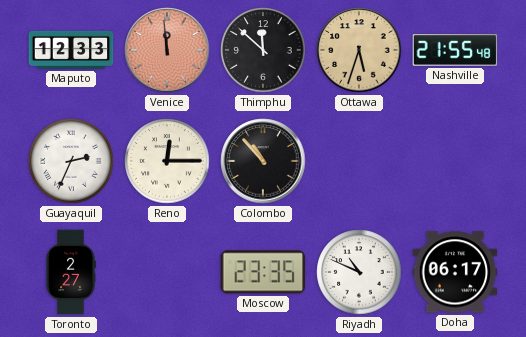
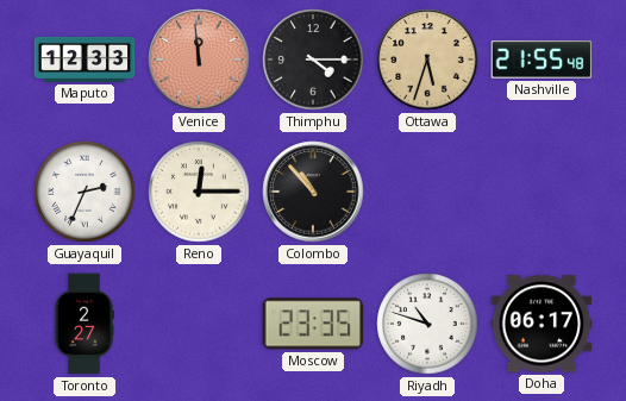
Thimphu: 11:52 -> 4:15 (313, 59)
Riyadh: 10:49 -> 10:48 (427, 324)
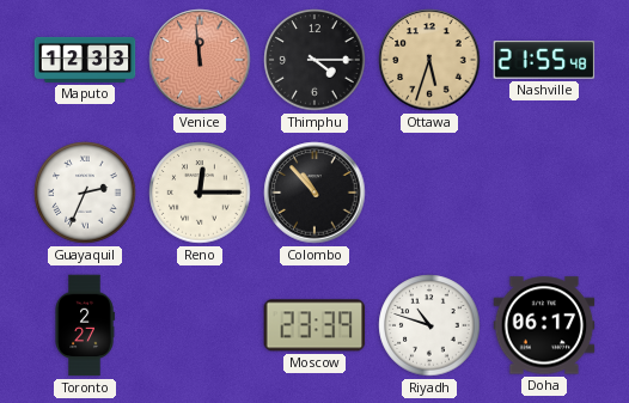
Moscow: 23:35 -> 23:39 (314, 325)
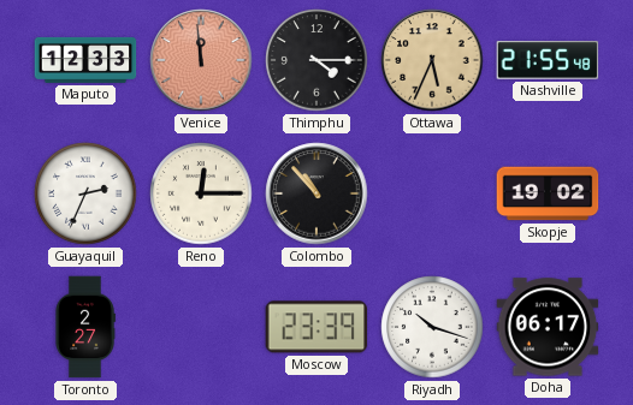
Ottawa: 5:33 -> 5:34 (432, 60)
Skopje: none -> 19:02 (548, 193)
Riyadh: 10:48 -> 10:18 (432, 327)
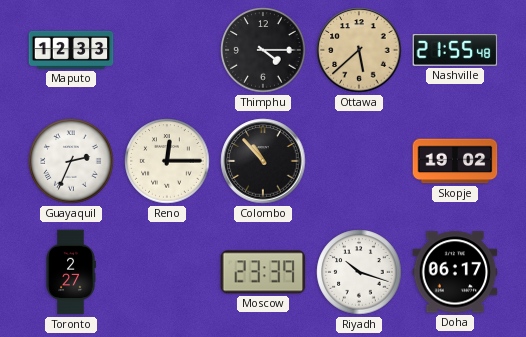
Venice: 11:59 -> none (201, 60)
Ottawa: 5:34 -> 5:38 (359, 50)
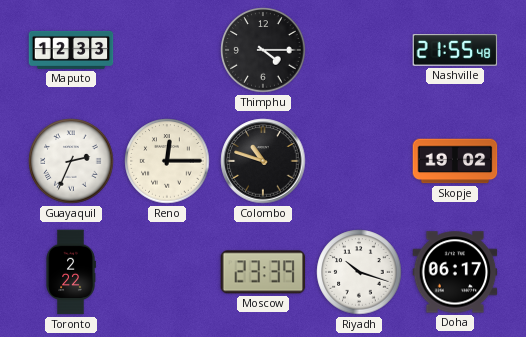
Ottawa: 5:38 -> none (359, 50)
Colombo: 10:53 -> 10:48 (263, 161)
Toronto: 2:27 -> 2:22 (71, 272)
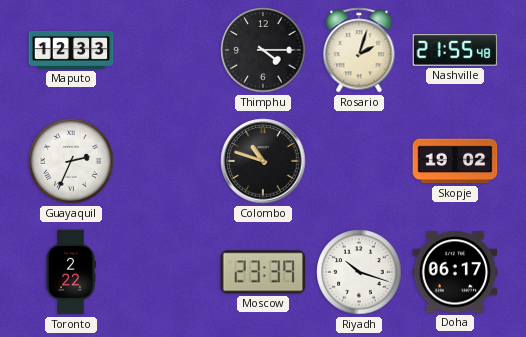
Rosario: none -> 2:03 (359, 50)
Reno: 12:15 -> none (167, 161)
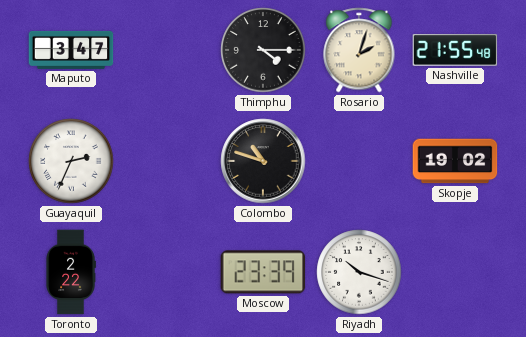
Maputo: 12:33 -> 3:47 (71, 50)
Doha: 06:17 -> none (455, 272)
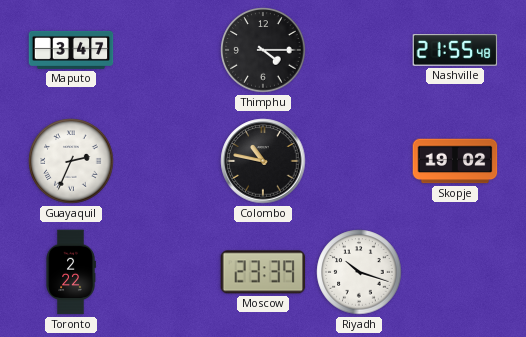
Rosario: 2:03 -> none (359, 50)
Colombo: 10:48 -> 10:47 (263, 161)
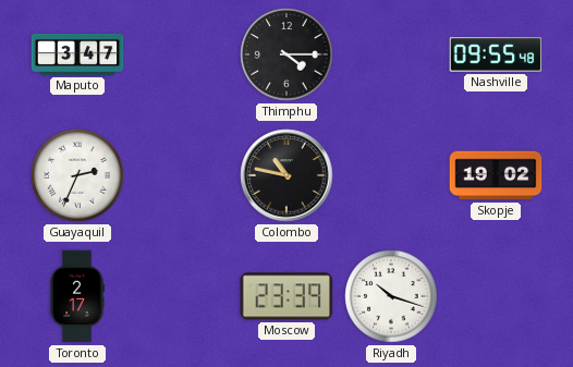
Nashville: 21:55 -> 09:55 (496, 54)
Toronto: 2:22 -> 2:17 (77, 296)
